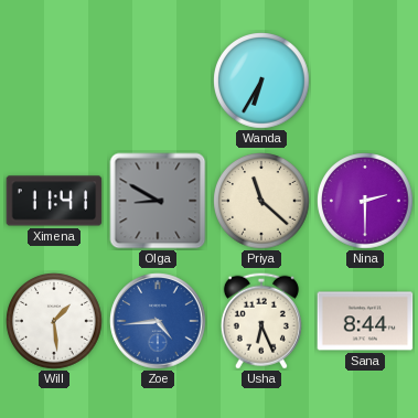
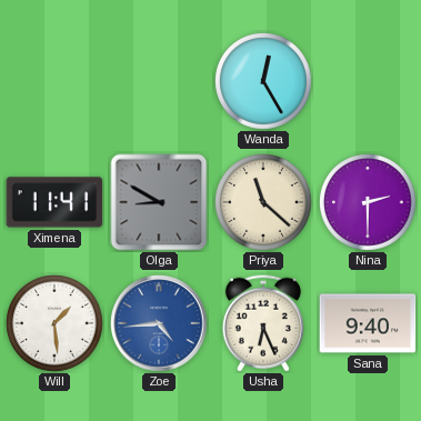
Wanda: 6:35 -> 12:25 (263, 81)
Sana: 8:44 -> 9:40 (368, 323)
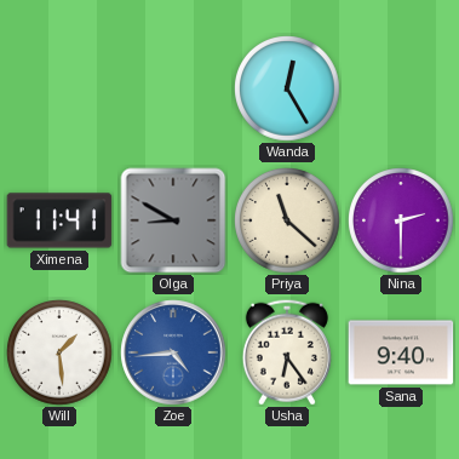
Usha: 6:26 -> 6:24 (287, 352)
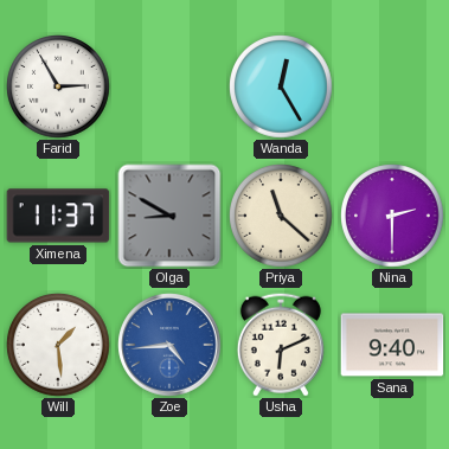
Farid: none -> 2:55 (58, 86)
Ximena: 11:41 -> 11:37 (58, 216)
Usha: 6:24 -> 6:11 (281, 345)
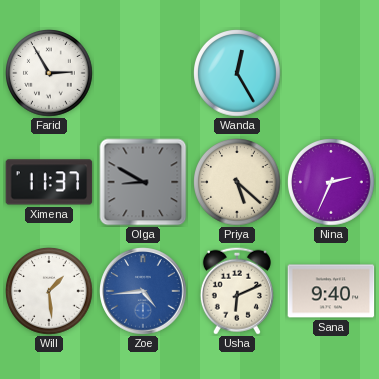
Priya: 11:22 -> 5:22 (237, 182)
Nina: 2:30 -> 2:34 (331, 182)
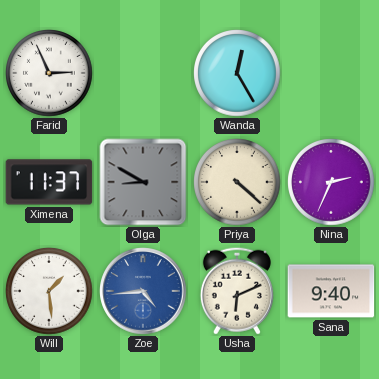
Farid: 2:55 -> 2:56 (49, 73)
Priya: 5:22 -> 4:22 (237, 182)
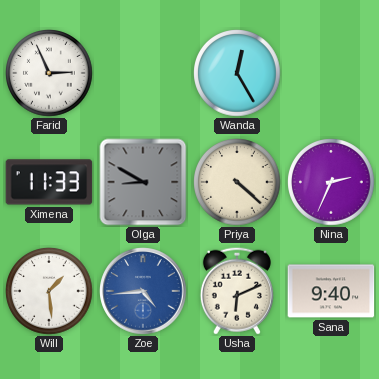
Ximena: 11:37 -> 11:33 (49, 182)
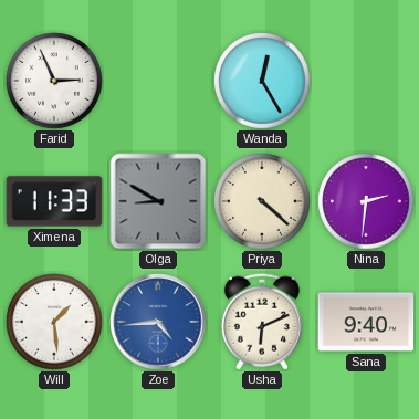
Nina: 2:34 -> 2:31 (366, 201)
